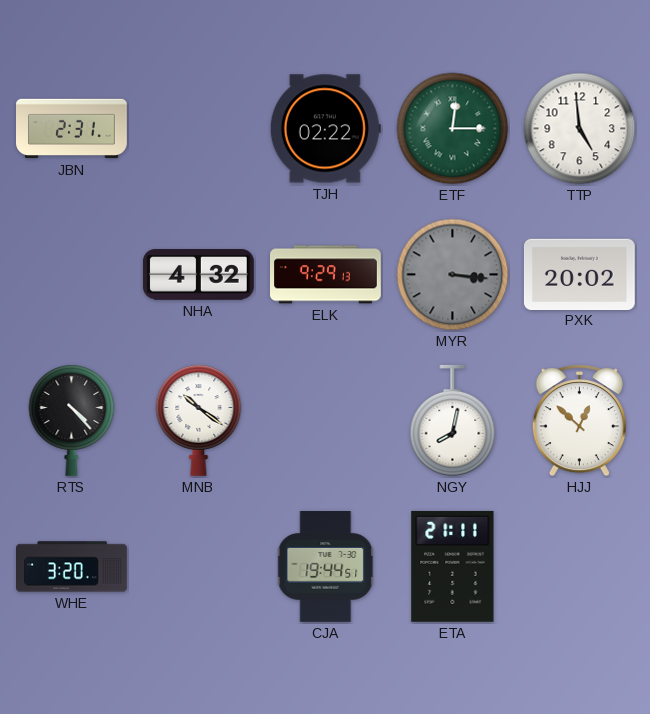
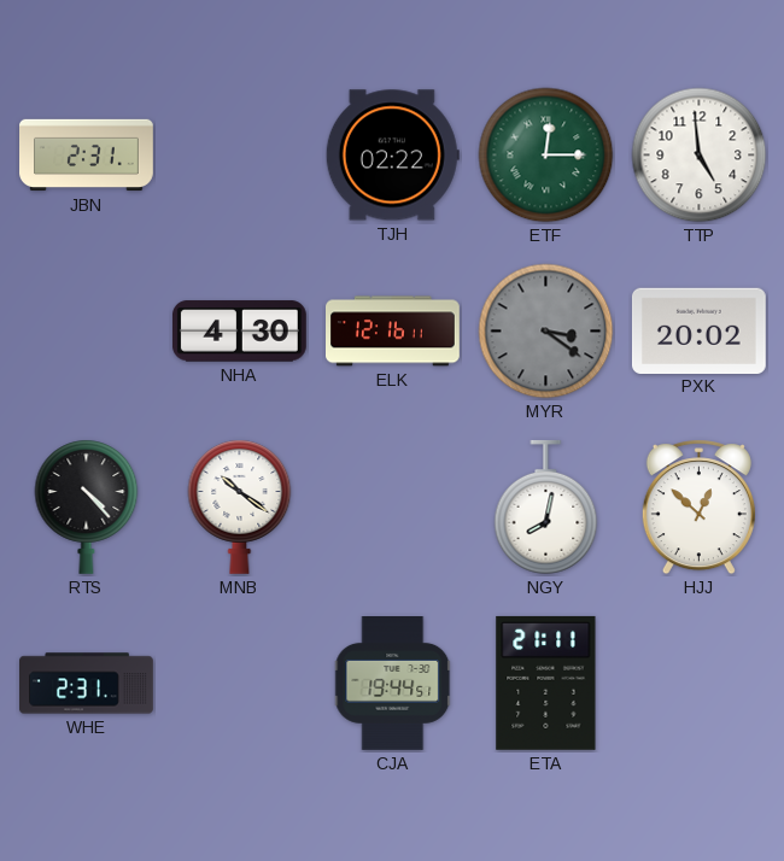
NHA: 4:32 -> 4:30 (239, 332)
ELK: 9:29 -> 12:16 (393, 332)
MYR: 3:16 -> 3:21 (546, 332)
WHE: 3:20 -> 2:31 (87, 684)
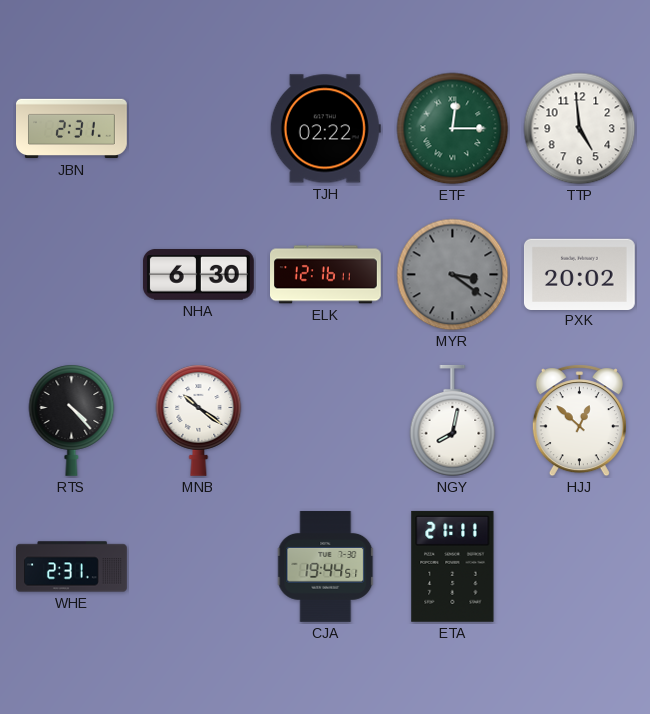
NHA: 4:30 -> 6:30 (198, 275)
